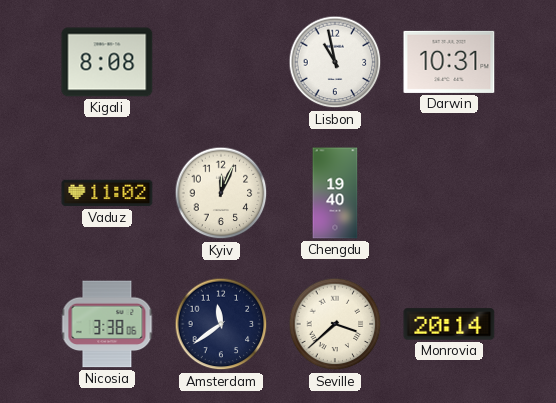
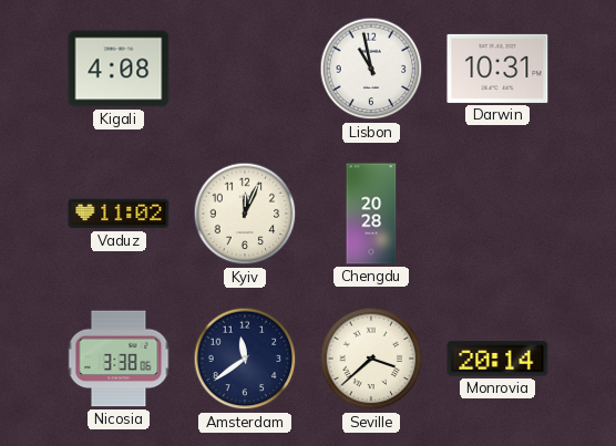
Kigali: 8:08 -> 4:08 (119, 69)
Chengdu: 19:40 -> 20:28 (371, 214)
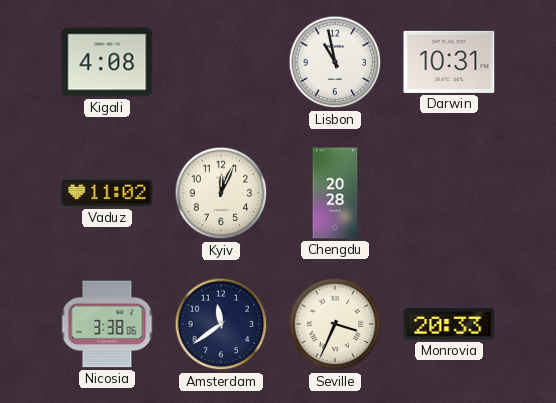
Seville: 3:38 -> 3:34 (335, 324)
Monrovia: 20:14 -> 20:33 (449, 324)
